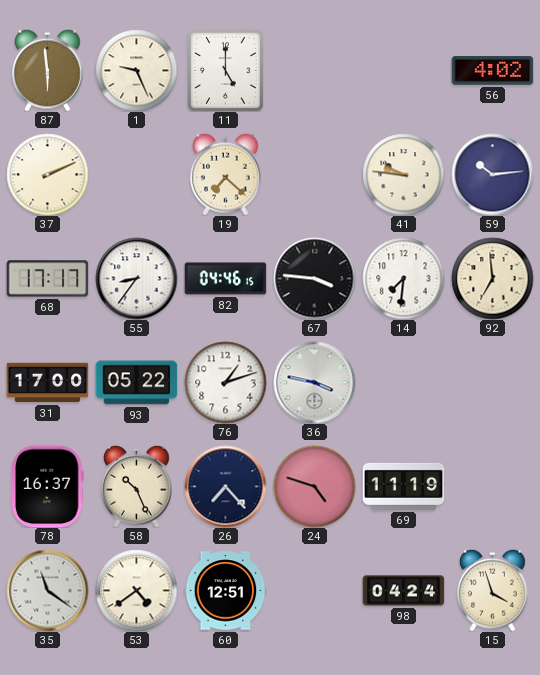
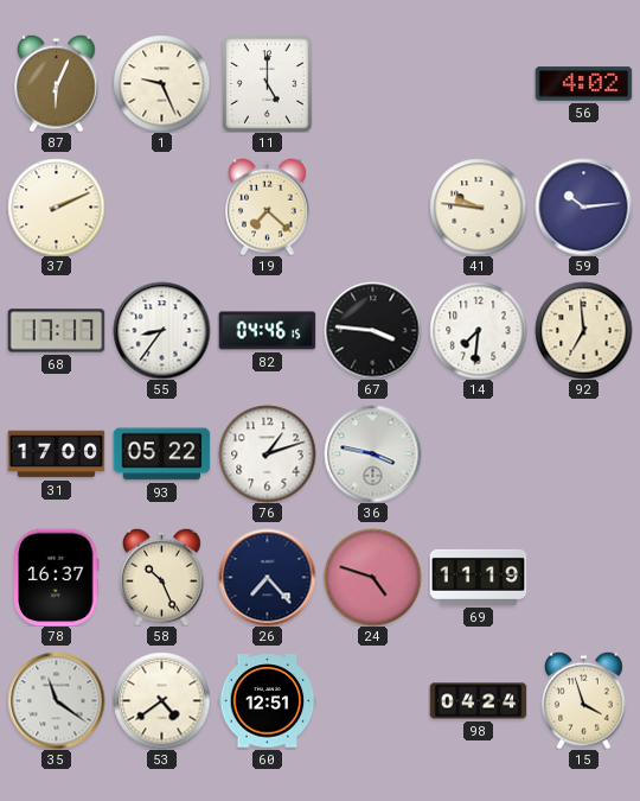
87: 5:59 -> 6:04 (57, 83)
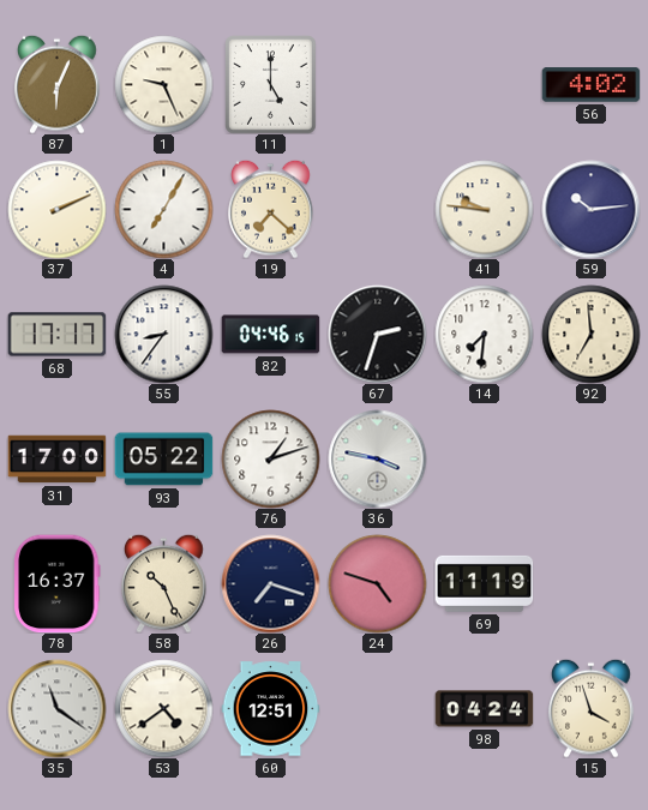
4: none -> 7:05 (163, 209)
67: 3:46 -> 2:33 (377, 334)
26: 7:23 -> 7:18 (270, 583)
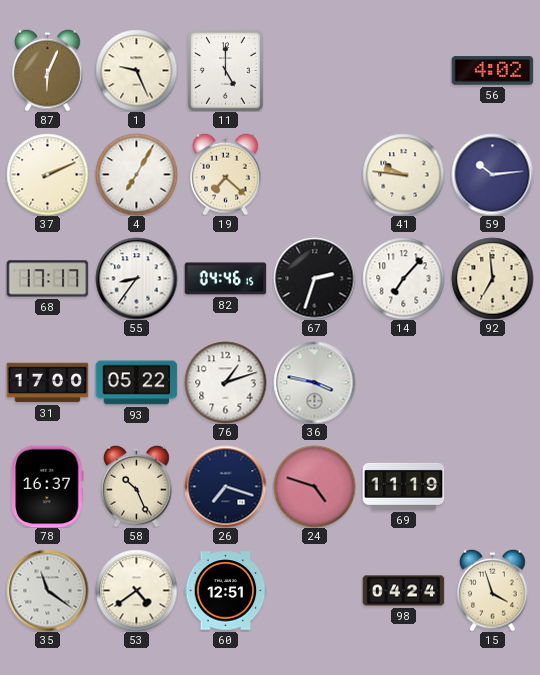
14: 7:31 -> 7:07 (403, 278)
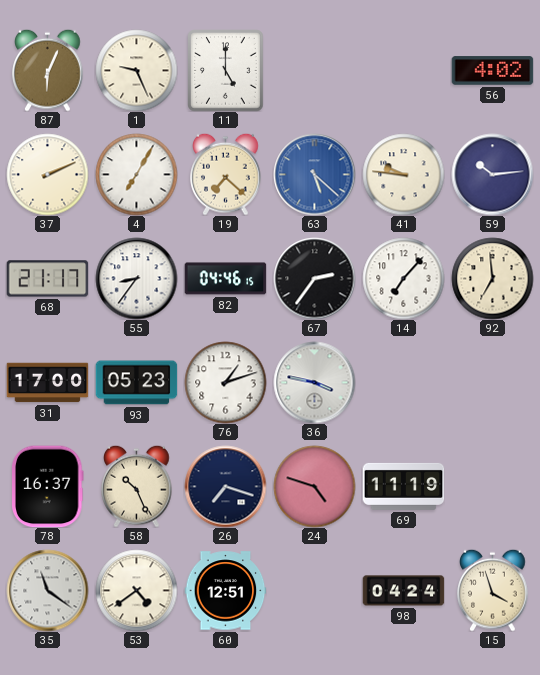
63: none -> 5:22 (314, 174)
68: 17:17 -> 21:17 (47, 279)
67: 2:33 -> 2:36 (314, 278)
93: 05:22 -> 05:23 (136, 383)
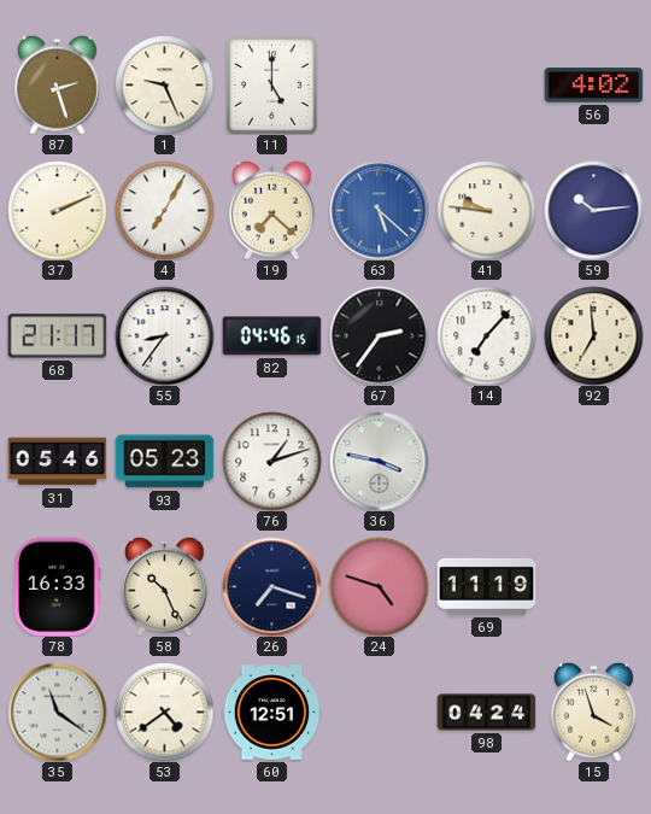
87: 6:04 -> 2:27 (58, 84)
31: 17:00 -> 05:46 (57, 462)
78: 16:37 -> 16:33 (58, 586)
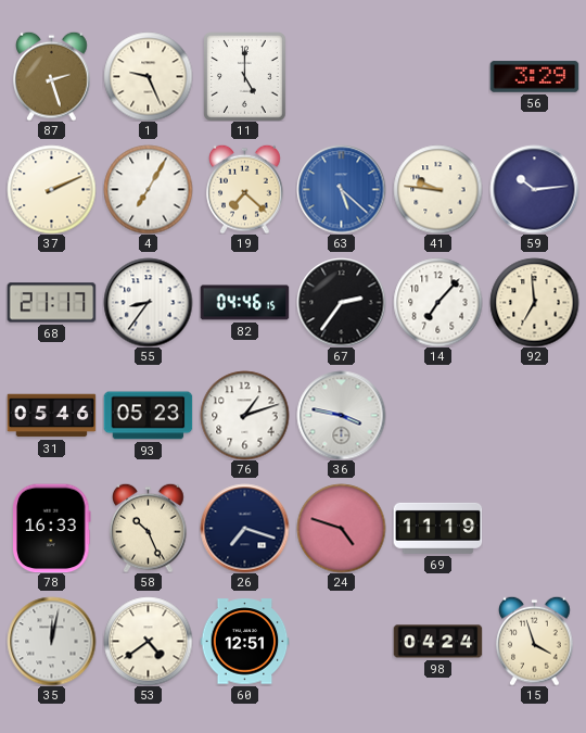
56: 4:02 -> 3:29 (534, 77)
35: 11:21 -> 12:02 (51, 641)
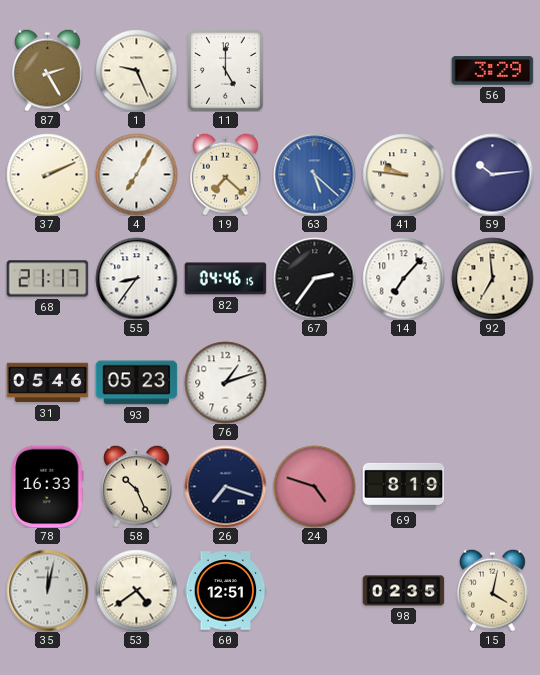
87: 2:27 -> 2:25 (48, 70)
36: 3:47 -> none (341, 415)
69: 11:19 -> 8:19 (403, 486)
98: 04:24 -> 02:35 (403, 591)
15: 3:57 -> 4:02 (493, 590)
